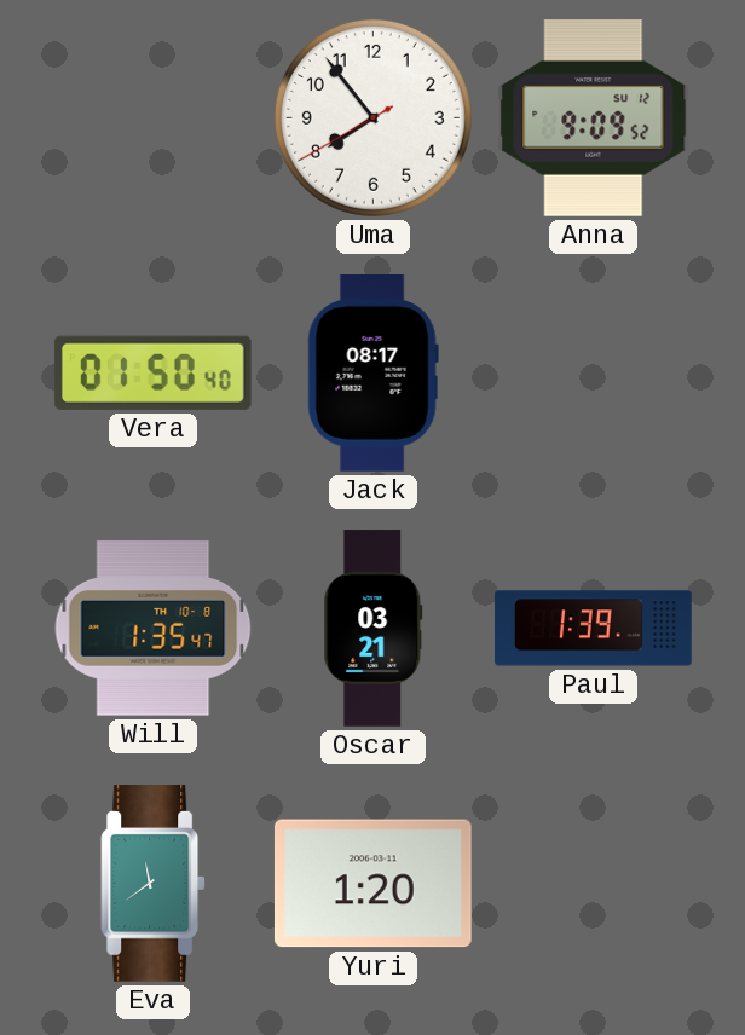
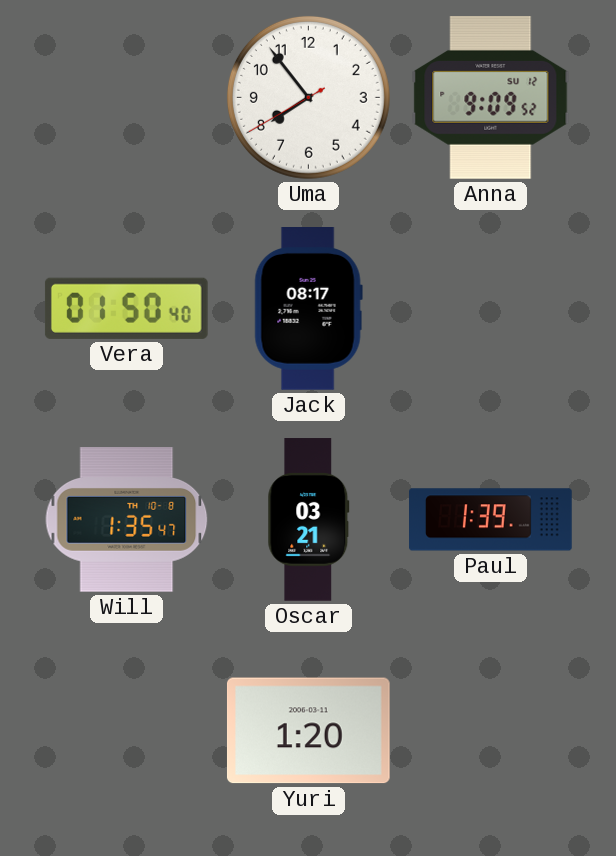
Eva: 11:39 -> none (154, 884)
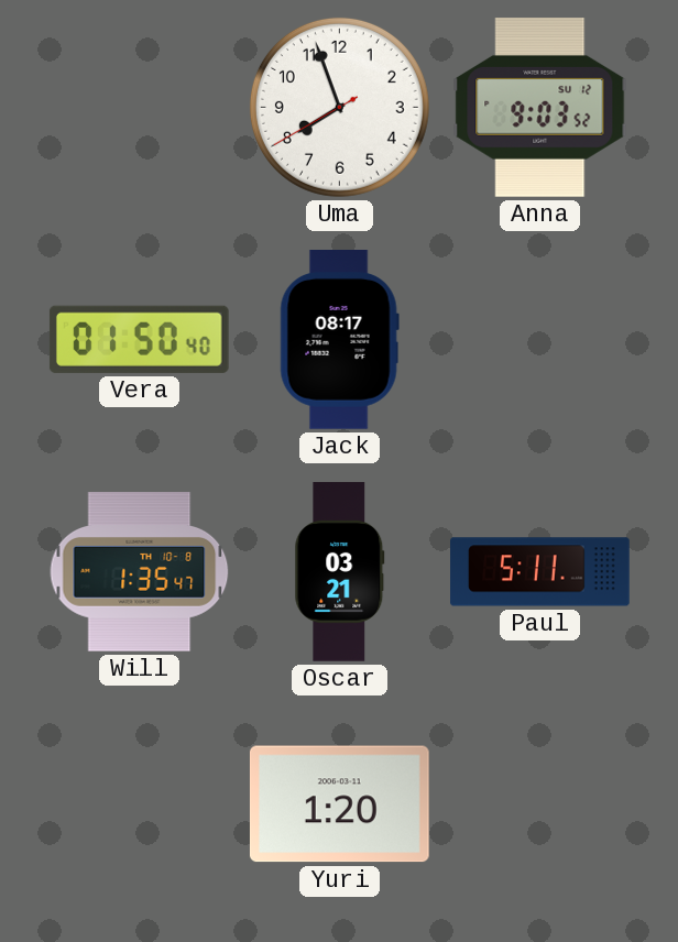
Uma: 7:53 -> 7:56 (339, 107)
Anna: 9:09 -> 9:03 (540, 108)
Paul: 1:39 -> 5:11 (540, 572)
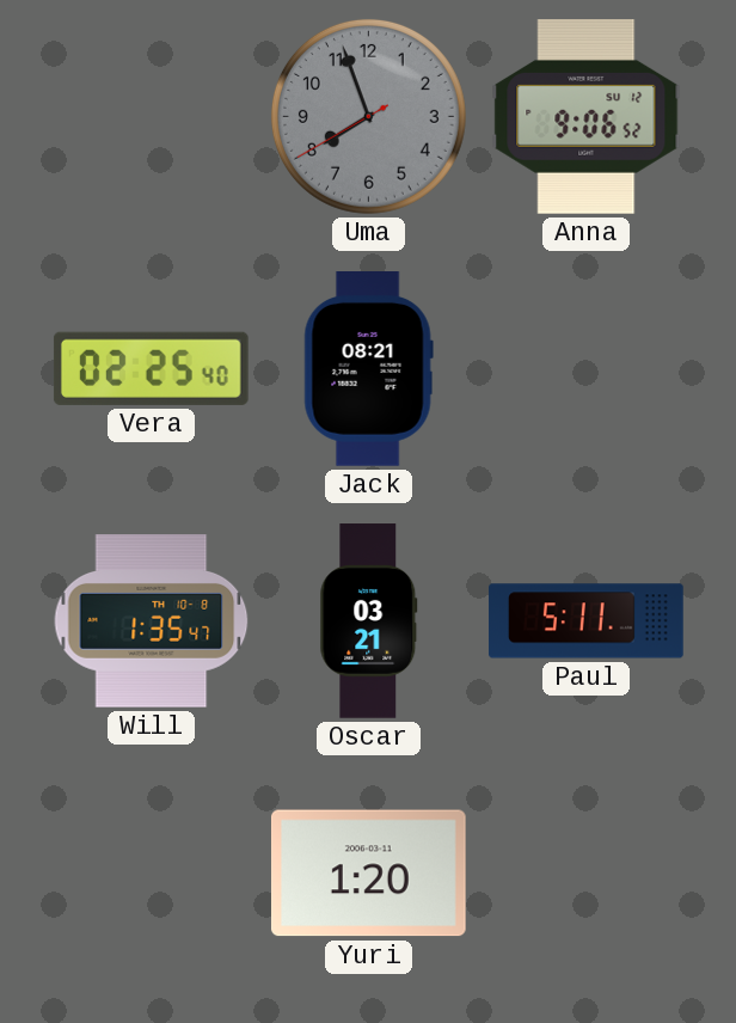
Uma dial: white -> grey (368, 116)
Anna: 9:03 -> 9:06 (587, 117)
Vera: 01:50 -> 02:25 (151, 368)
Jack: 08:17 -> 08:21 (368, 369)
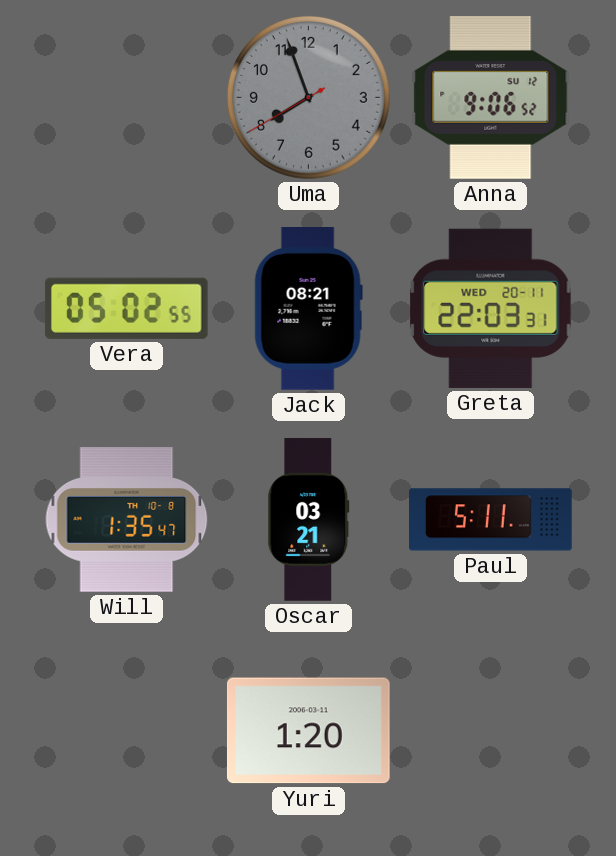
Vera: 02:25 -> 05:02 (126, 308)
Greta: none -> 22:03 (491, 308)
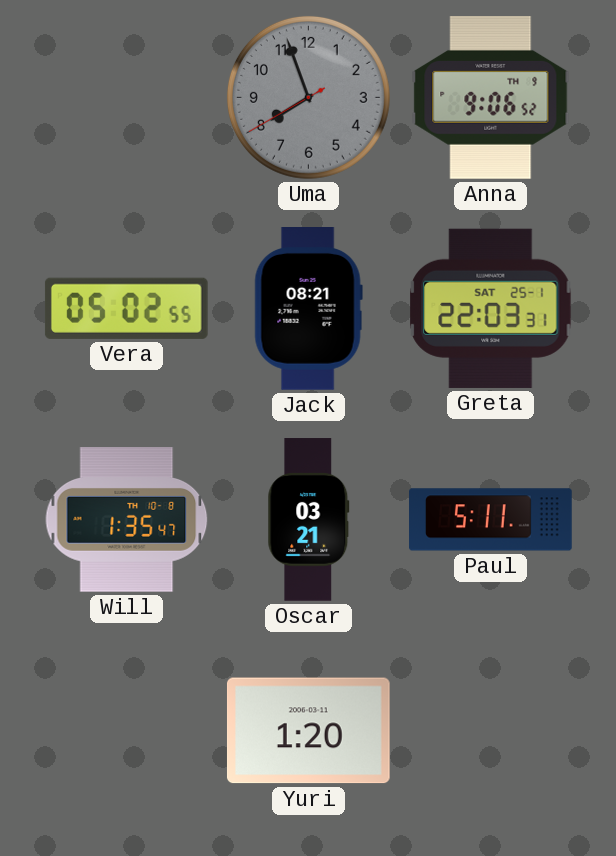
Anna date: SU 12 -> TH 9 (491, 98)
Greta date: WED 20-11 -> SAT 25-1 (491, 308)
